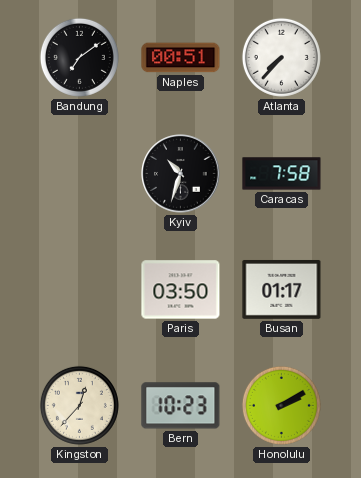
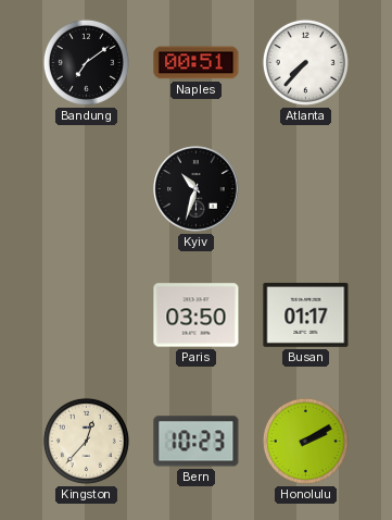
Caracas: 7:58 -> none (282, 174)
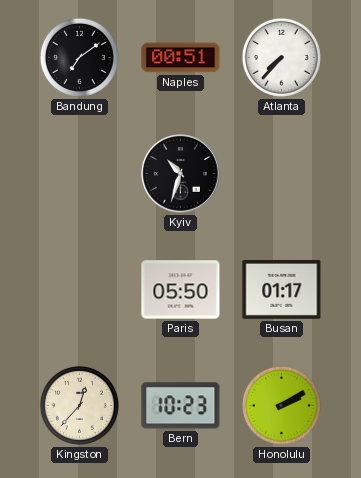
Paris: 03:50 -> 05:50 (181, 290)
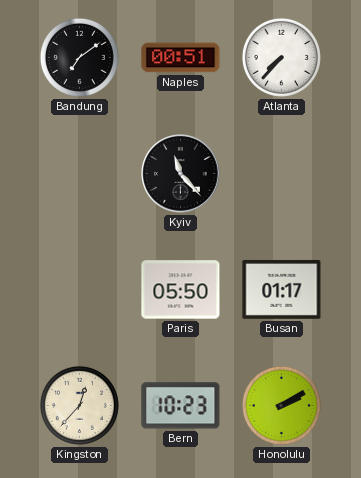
Kyiv: 10:33 -> 11:23 (181, 174)
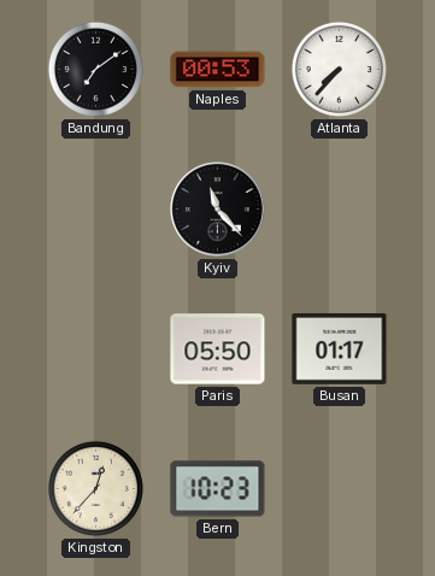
Naples: 00:51 -> 00:53 (218, 70)
Honolulu: 2:10 -> none (281, 405)
